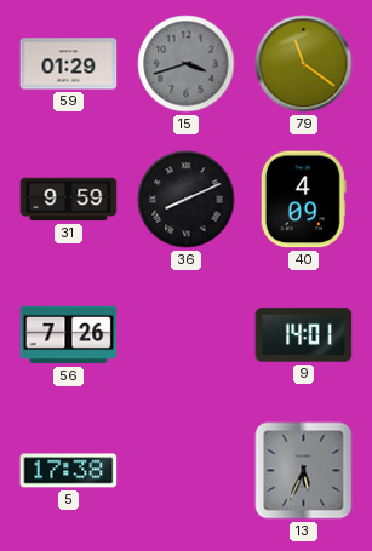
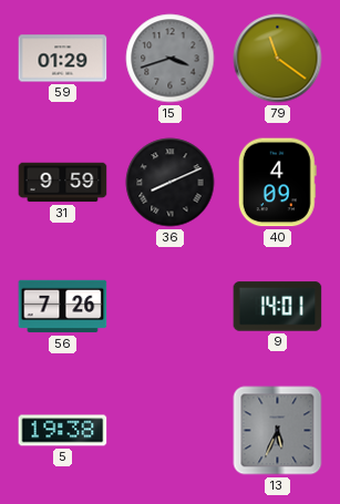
5: 17:38 -> 19:38 (63, 431)
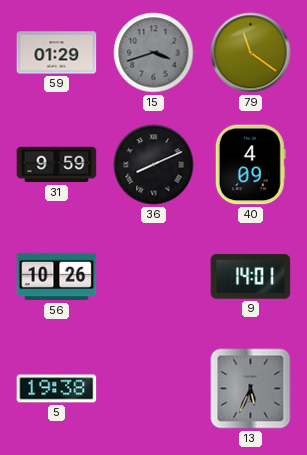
56: 7:26 -> 10:26 (57, 277)
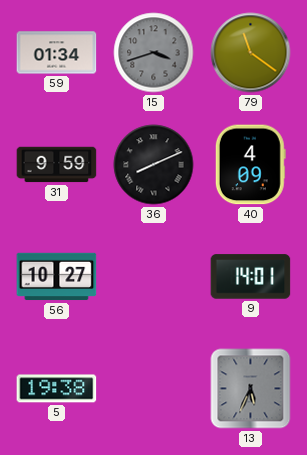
59: 01:29 -> 01:34 (57, 53)
56: 10:26 -> 10:27 (57, 277)
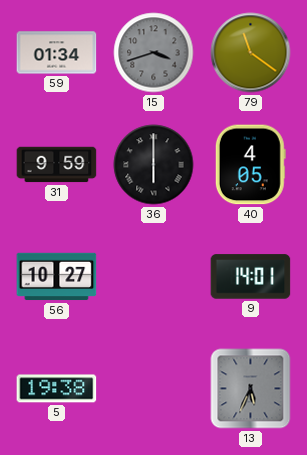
36: 8:11 -> 6:00 (154, 165)
40: 4:09 -> 4:05 (250, 165)
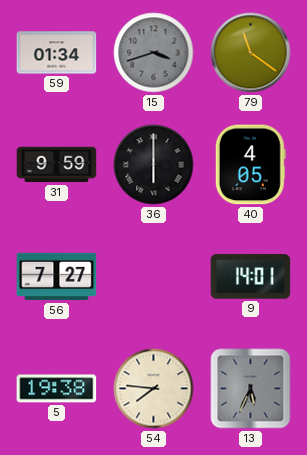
56: 10:27 -> 7:27 (57, 277)
54: none -> 7:46 (154, 389)
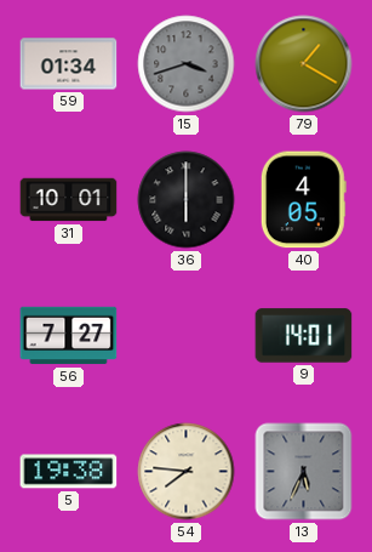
79: 11:21 -> 1:20 (304, 64)
31: 9:59 -> 10:01 (69, 200)
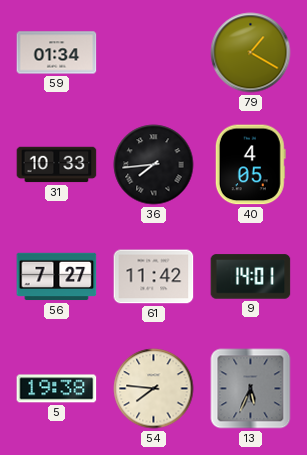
15: 3:42 -> none (187, 64)
31: 10:01 -> 10:33 (57, 165)
36: 6:00 -> 7:44 (154, 165)
61: none -> 11:42 (154, 277)
